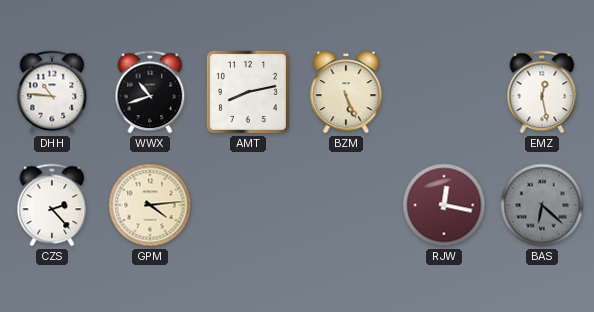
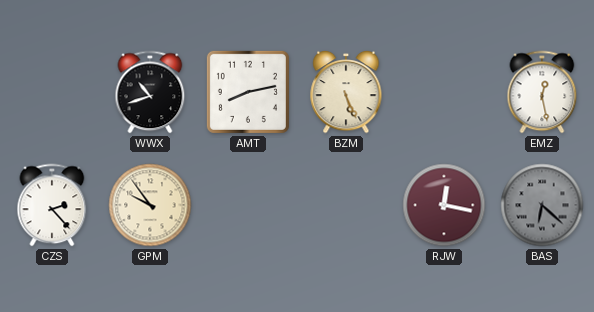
DHH: 10:46 -> none (52, 92)
GPM: 4:14 -> 9:54 (150, 205)
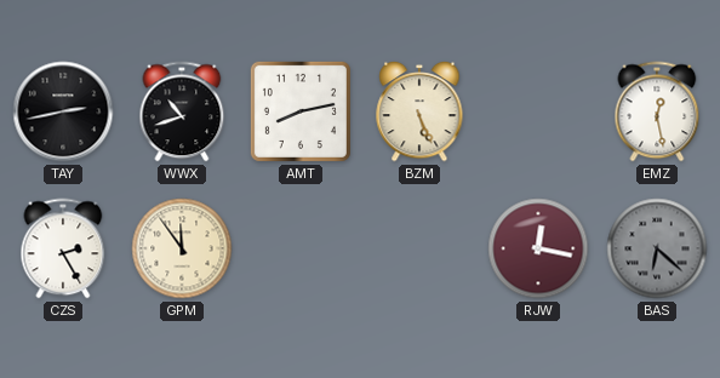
TAY: none -> 2:43 (63, 111)
CZS: 2:23 -> 2:25 (63, 248)
GPM: 9:54 -> 11:54 (182, 248)
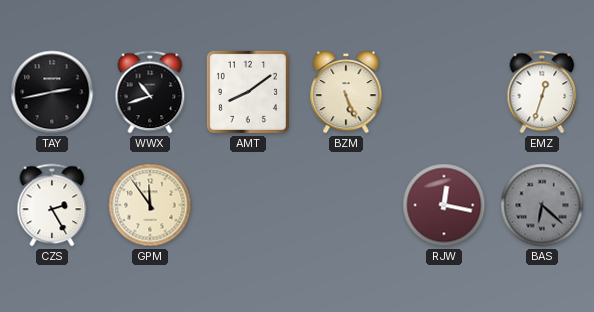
AMT: 8:13 -> 8:09 (248, 92)
EMZ: 12:28 -> 12:33 (542, 92)
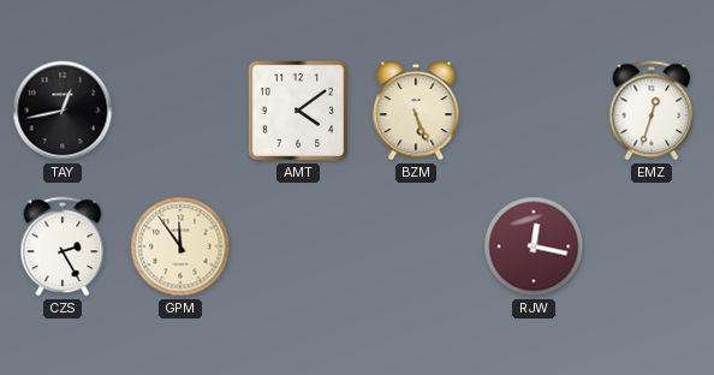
TAY: 2:43 -> 12:43 (63, 111)
WWX: 10:42 -> none (150, 92)
AMT: 8:09 -> 4:09 (298, 111)
BAS: 6:22 -> none (542, 205)
